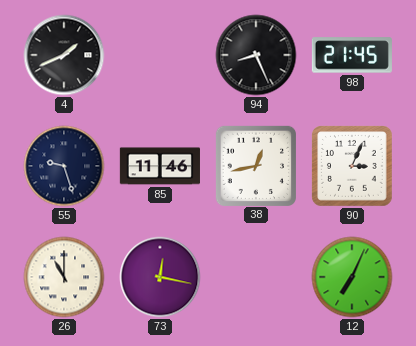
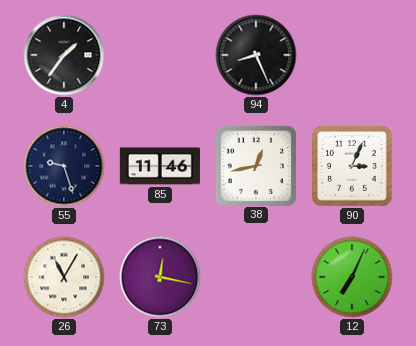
4: 1:41 -> 1:36 (64, 55)
98: 21:45 -> none (352, 55)
26: 11:00 -> 11:05 (64, 277)
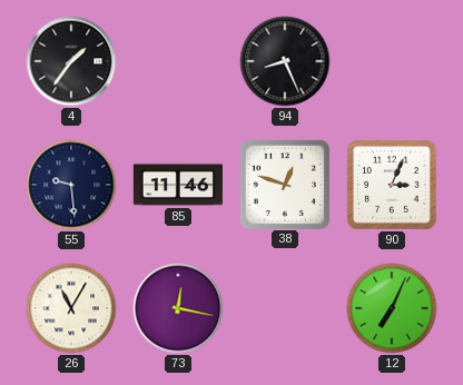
55: 9:27 -> 9:29 (71, 185)
38: 12:43 -> 12:48 (284, 184)
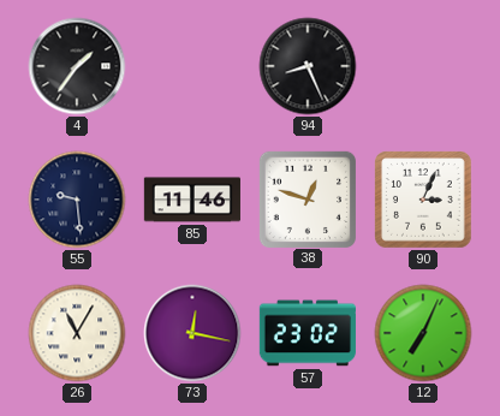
57: none -> 23:02 (308, 333)
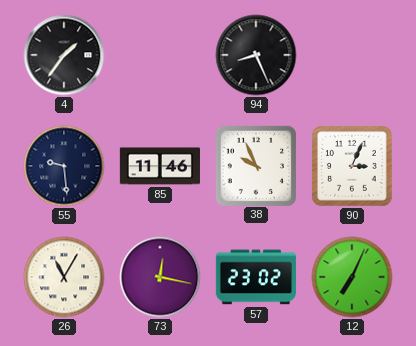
38: 12:48 -> 9:56 (255, 165)
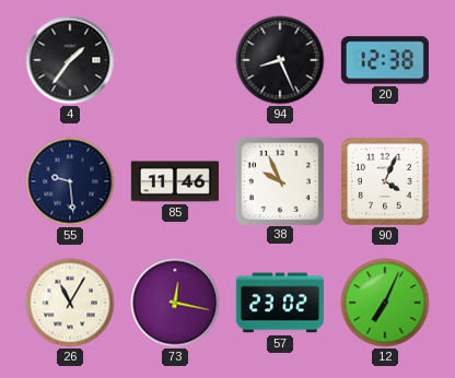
20: none -> 12:38 (385, 60)
90: 3:04 -> 4:04 (386, 182)
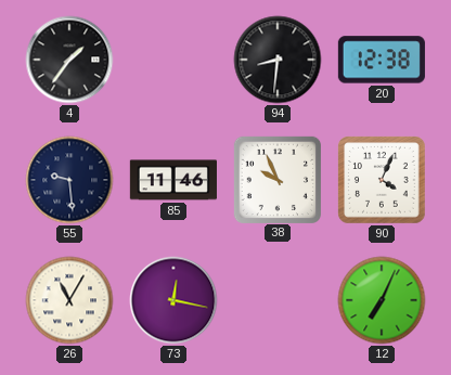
94: 8:26 -> 8:31 (278, 60)
57: 23:02 -> none (280, 303)
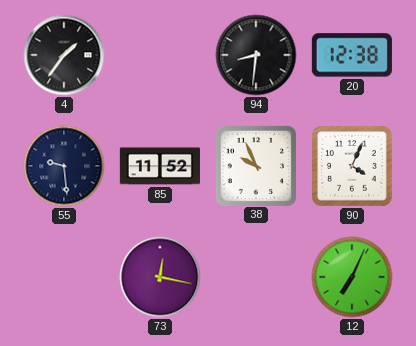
85: 11:46 -> 11:52 (160, 166)
26: 11:05 -> none (69, 300)
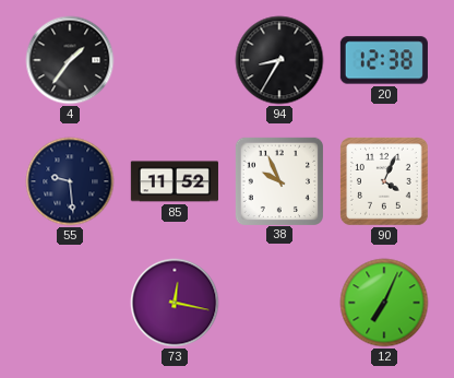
94: 8:31 -> 8:35 (279, 60)
